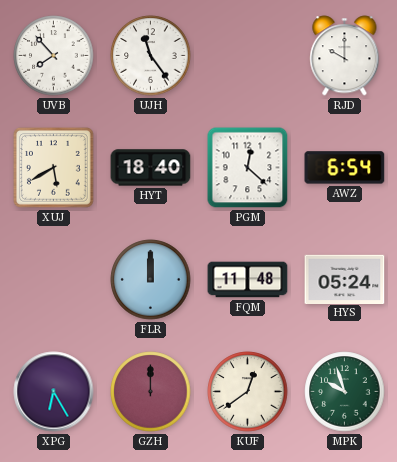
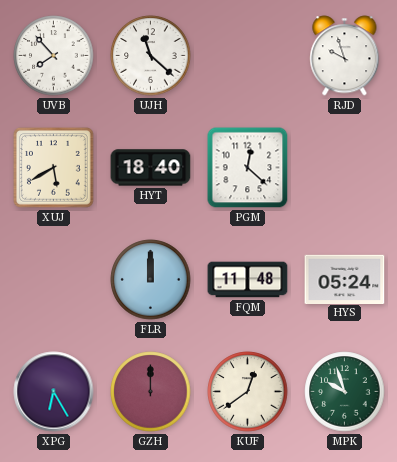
UJH: 11:24 -> 11:22 (151, 56)
RJD: 10:00 -> 9:57 (345, 56)
AWZ: 6:54 -> none (345, 168)
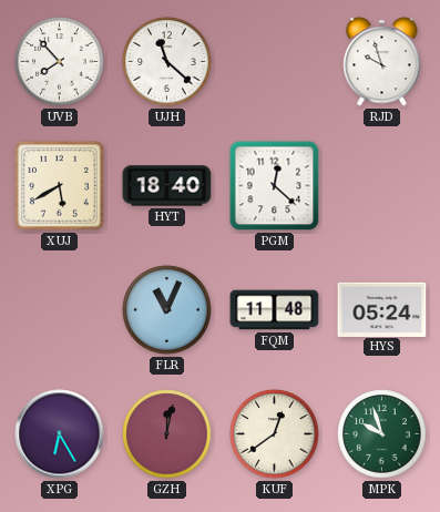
FLR: 12:00 -> 11:04 (167, 310)
GZH: 12:00 -> 12:02 (167, 434)
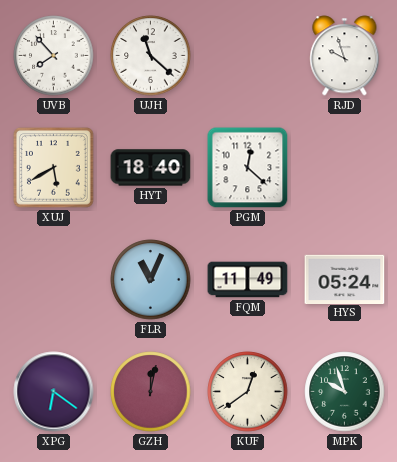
FQM: 11:48 -> 11:49 (248, 280)
XPG: 6:25 -> 6:21 (54, 392)
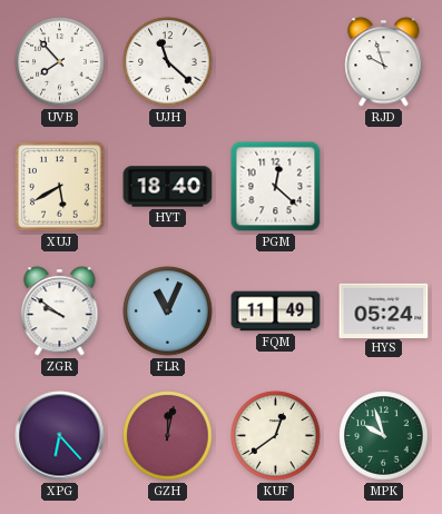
ZGR: none -> 9:51 (60, 312)
XPG: 6:21 -> 6:23 (60, 436)
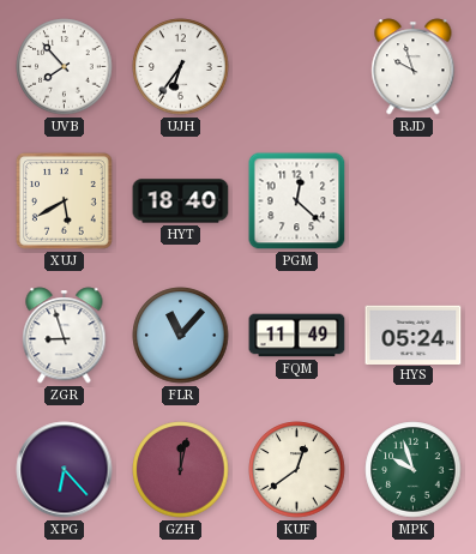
UJH: 11:22 -> 6:36 (181, 67)
ZGR: 9:51 -> 8:57 (65, 336)
FLR: 11:04 -> 11:07 (181, 336)
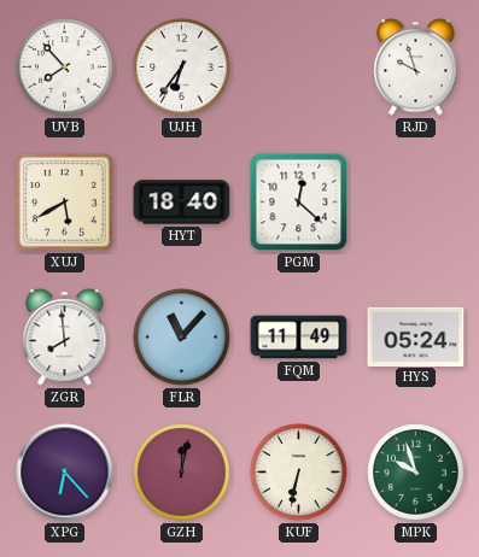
ZGR: 8:57 -> 7:59 (65, 338)
KUF: 12:39 -> 6:32 (299, 473)
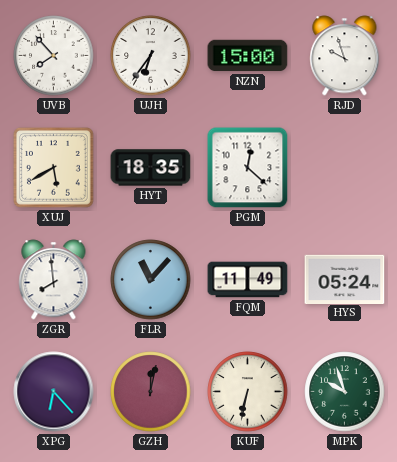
NZN: none -> 15:00 (248, 56)
HYT: 18:40 -> 18:35 (151, 168)
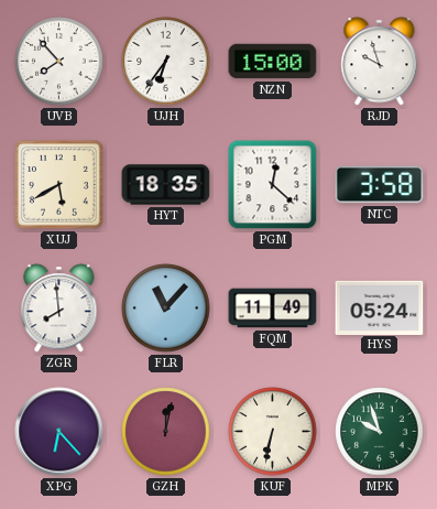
NTC: none -> 3:58 (380, 185)
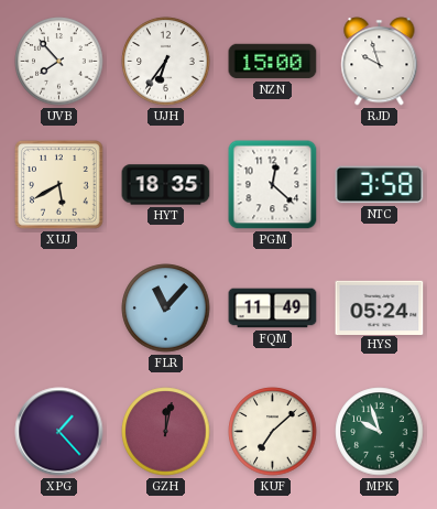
ZGR: 7:59 -> none (59, 308)
XPG: 6:23 -> 1:23 (59, 432)
KUF: 6:32 -> 7:08 (273, 432)
